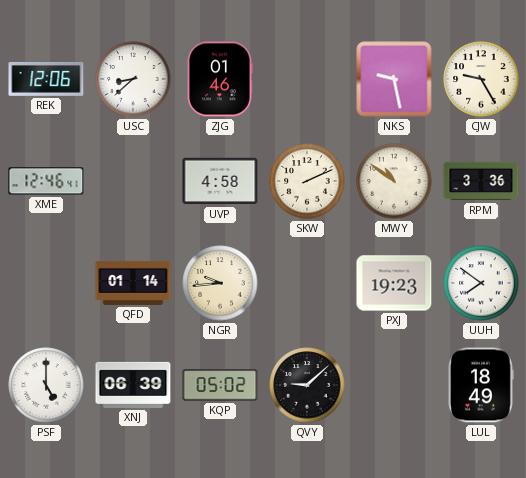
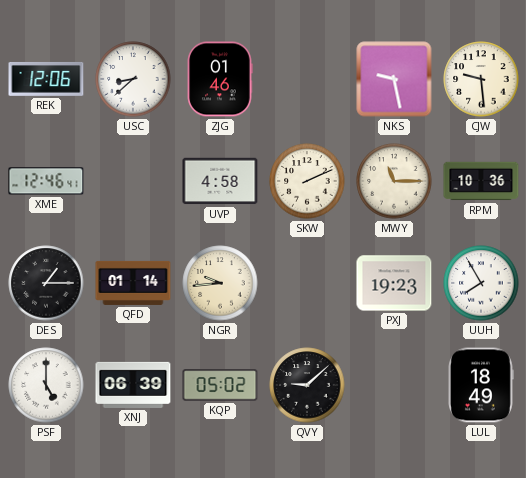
CJW: 9:25 -> 9:29 (481, 79)
MWY: 10:51 -> 11:15 (394, 181)
RPM: 3:36 -> 10:36 (481, 181)
DES: none -> 1:15 (46, 283)
UUH: 7:51 -> 7:55 (481, 283)
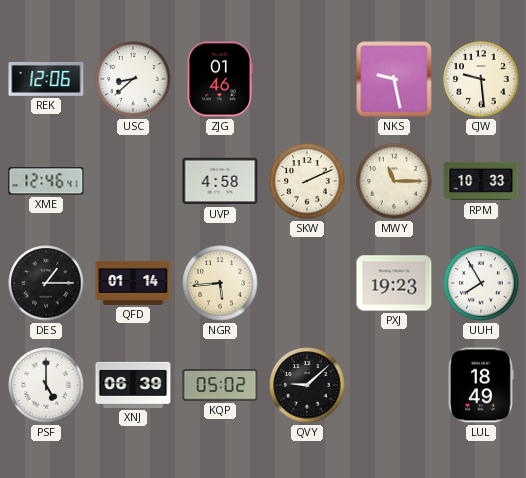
RPM: 10:36 -> 10:33 (481, 181)
NGR: 9:44 -> 5:44 (220, 283)
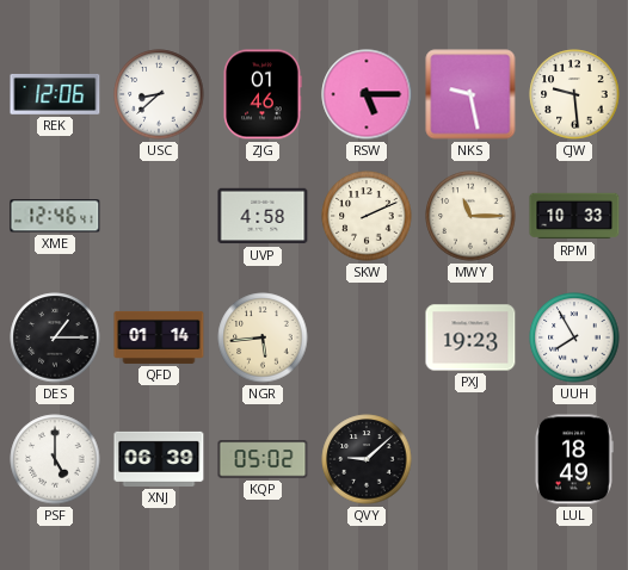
RSW: none -> 5:15 (367, 94)
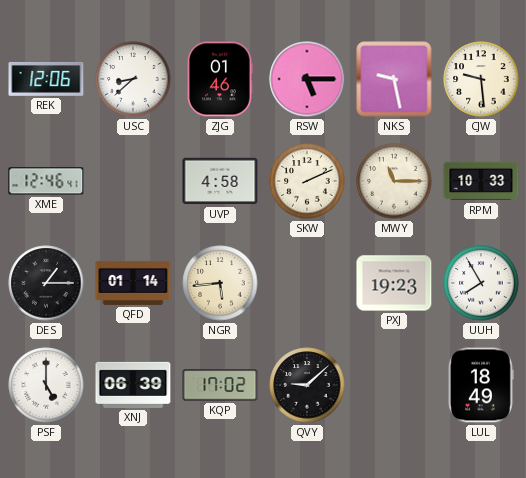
KQP: 05:02 -> 17:02 (220, 385)
